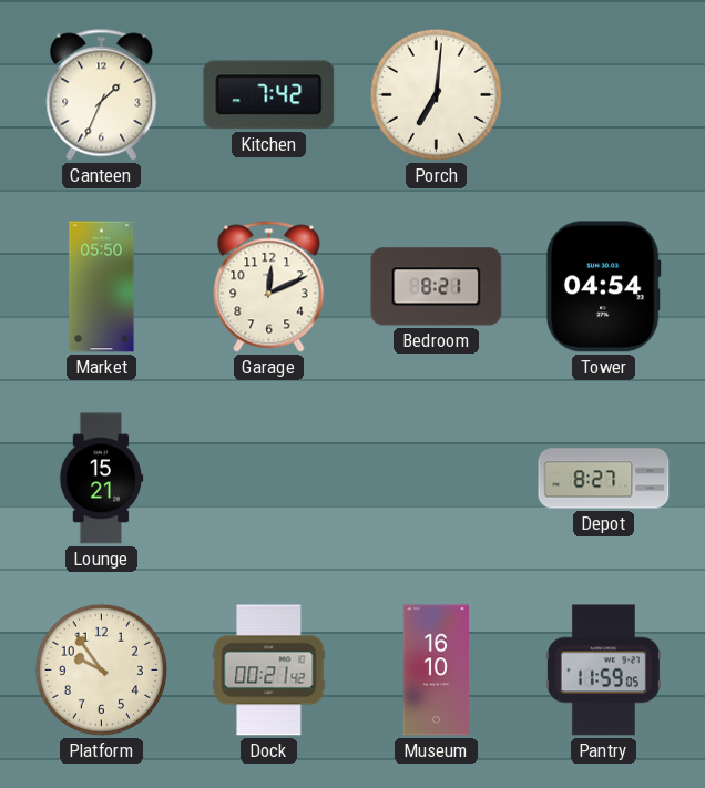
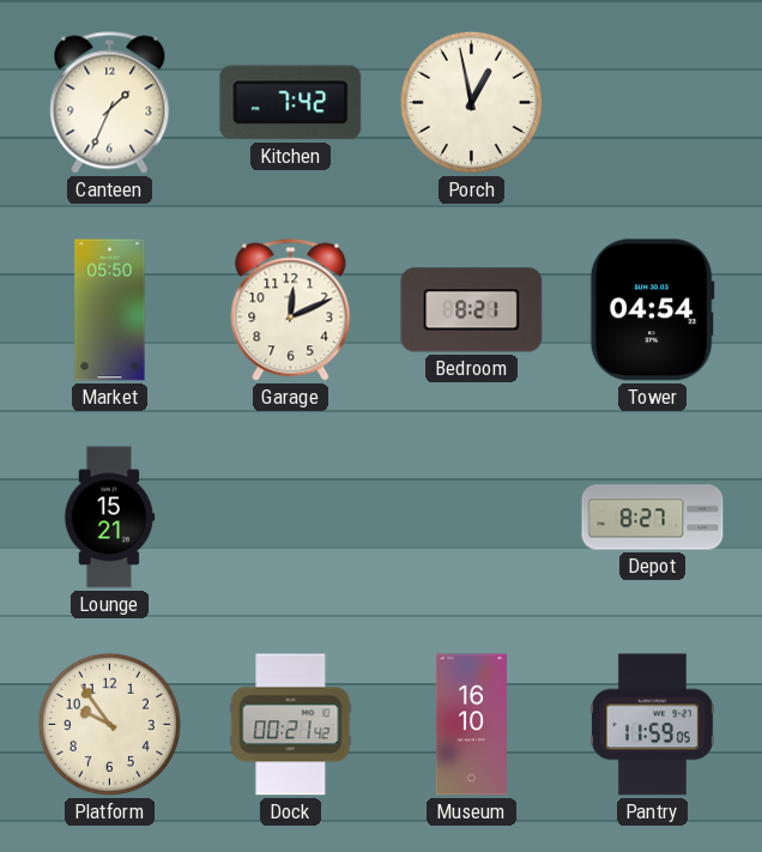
Porch: 7:01 -> 12:58 (471, 102)
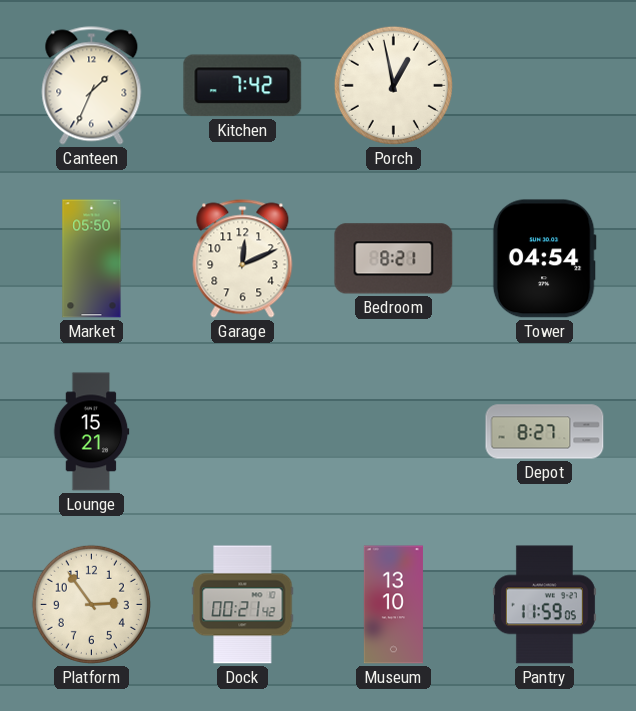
Platform: 9:54 -> 2:54 (91, 604)
Museum: 16:10 -> 13:10 (393, 605)
